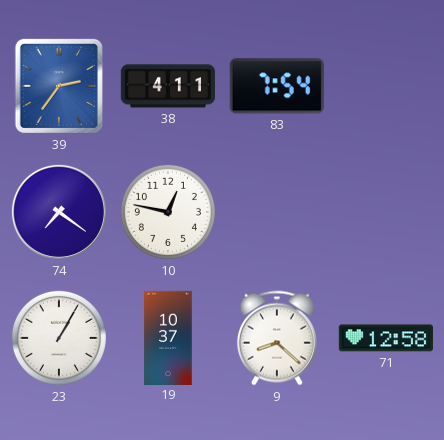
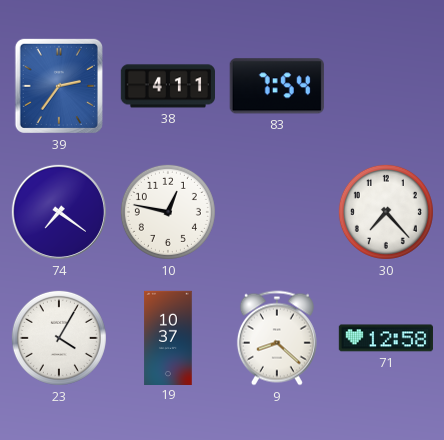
30: none -> 7:23 (386, 212)
23: 1:05 -> 4:05 (59, 338)
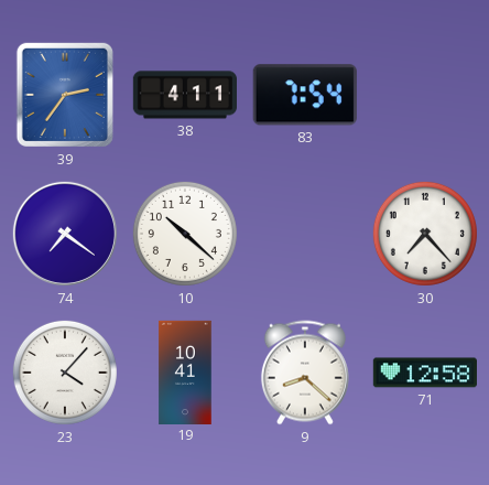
10: 12:47 -> 10:22 (185, 234)
23: 4:05 -> 4:07 (65, 373)
19: 10:37 -> 10:41 (185, 371)
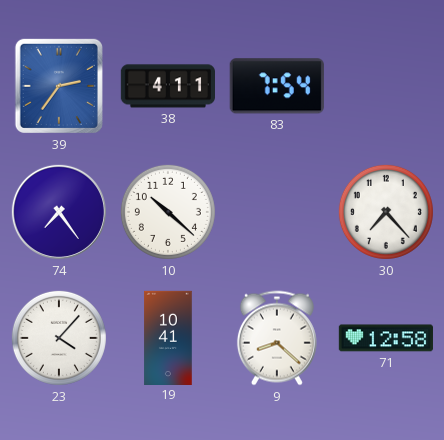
74: 7:21 -> 7:24 (59, 212)
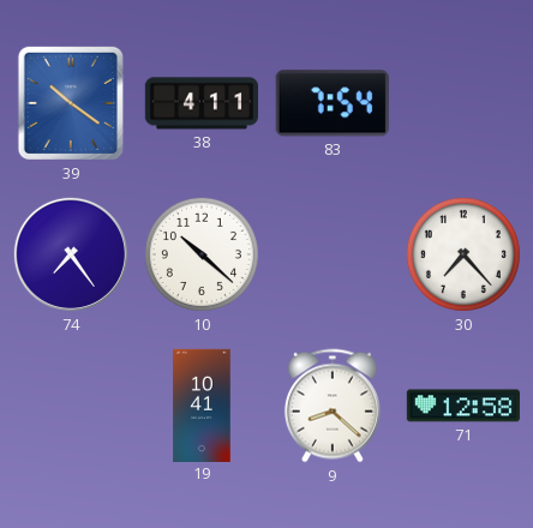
39: 2:36 -> 10:21 (71, 103)
23: 4:07 -> none (59, 338)
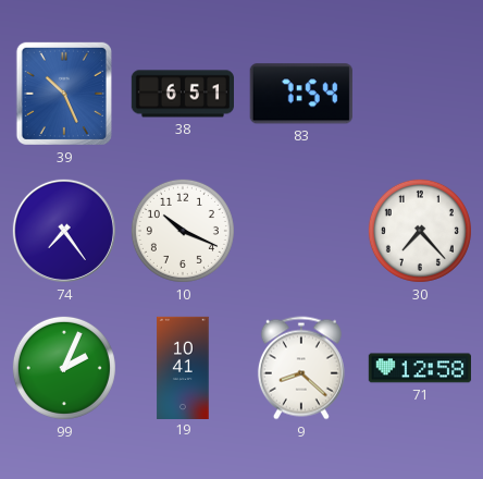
39: 10:21 -> 10:26 (64, 94)
38: 4:11 -> 6:51 (182, 94)
10: 10:22 -> 10:19 (183, 231)
99: none -> 2:04 (64, 368)
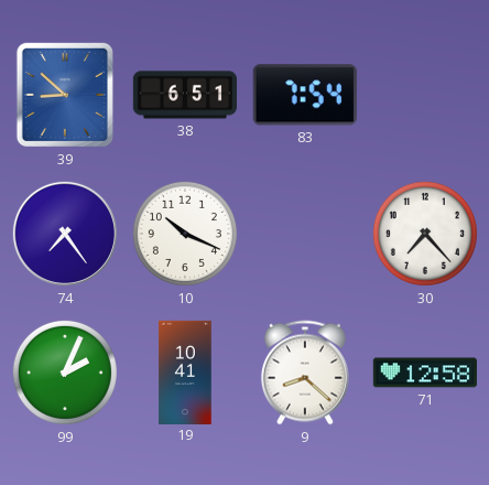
39: 10:26 -> 8:52 (65, 95)
